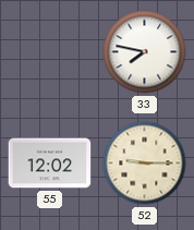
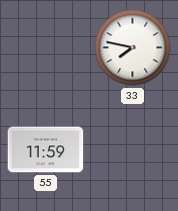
55: 12:02 -> 11:59 (46, 150)
52: 9:15 -> none (145, 164)
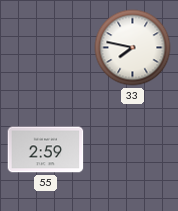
55: 11:59 -> 2:59 (46, 150)
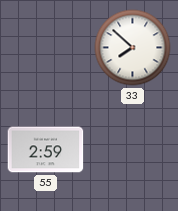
33: 7:47 -> 7:52 (133, 48)
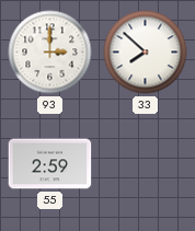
93: none -> 3:00 (50, 53)
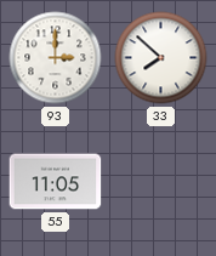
55: 2:59 -> 11:05 (56, 182)
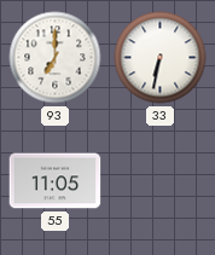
93: 3:00 -> 7:00 (56, 58)
33: 7:52 -> 6:32 (161, 58)
